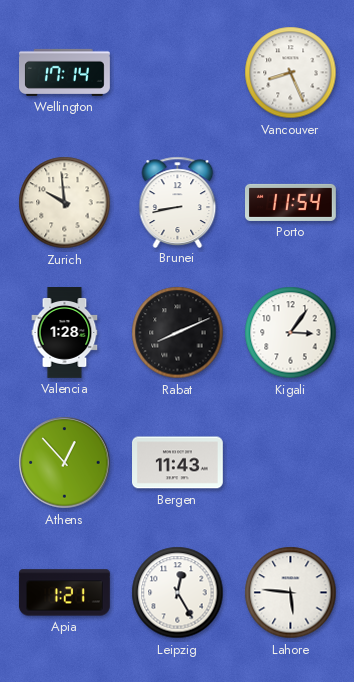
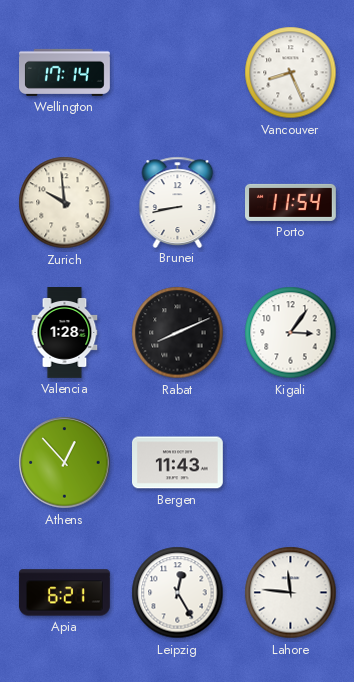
Apia: 1:21 -> 6:21 (64, 593)
Lahore: 5:46 -> 11:46 (291, 593)
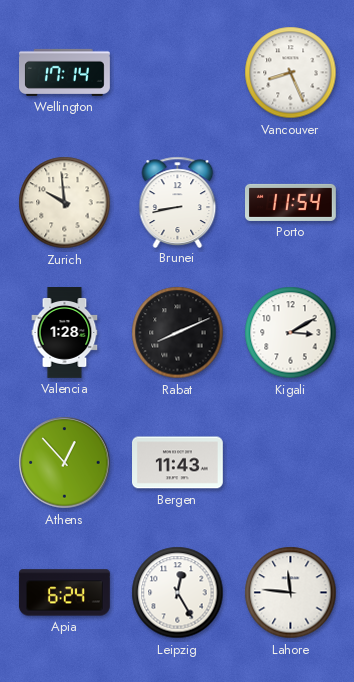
Kigali: 3:06 -> 3:10 (291, 333)
Apia: 6:21 -> 6:24 (64, 593)
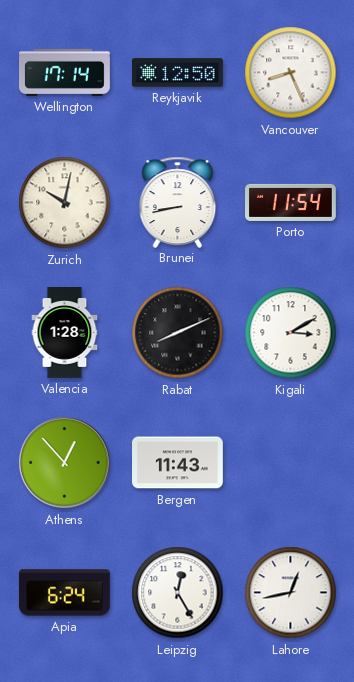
Reykjavik: none -> 12:50 (178, 73)
Zurich: 9:59 -> 10:02 (65, 203)
Lahore: 11:46 -> 12:43 (291, 593)
